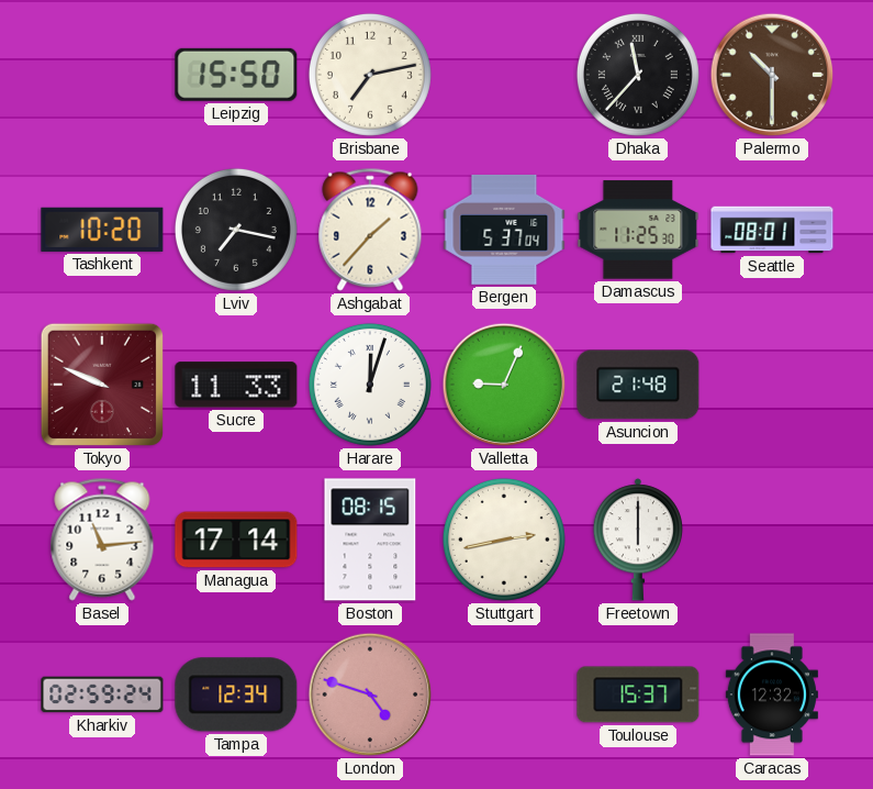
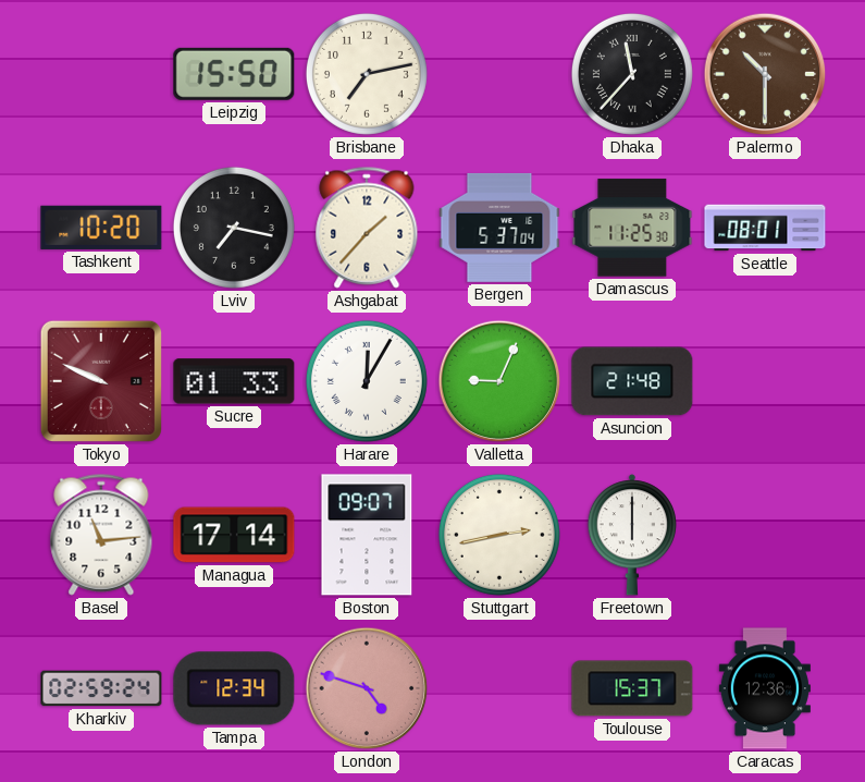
Sucre: 11:33 -> 01:33 (234, 381)
Harare: 12:03 -> 12:05 (367, 381)
Boston: 08:15 -> 09:07 (367, 535)
Caracas: 12:32 -> 12:36 (765, 688)
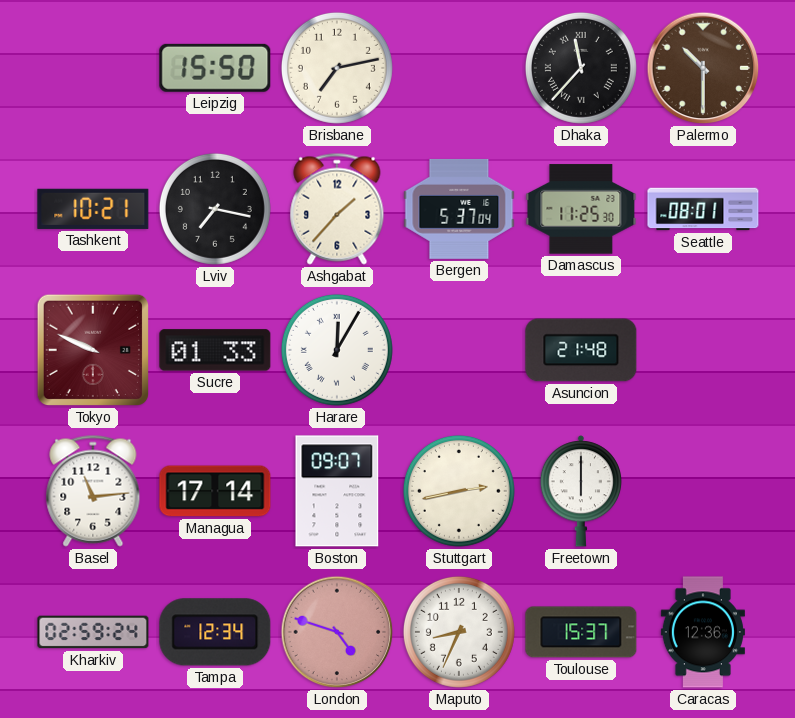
Tashkent: 10:20 -> 10:21 (93, 209)
Valletta: 9:04 -> none (499, 381)
Maputo: none -> 8:34 (459, 632)
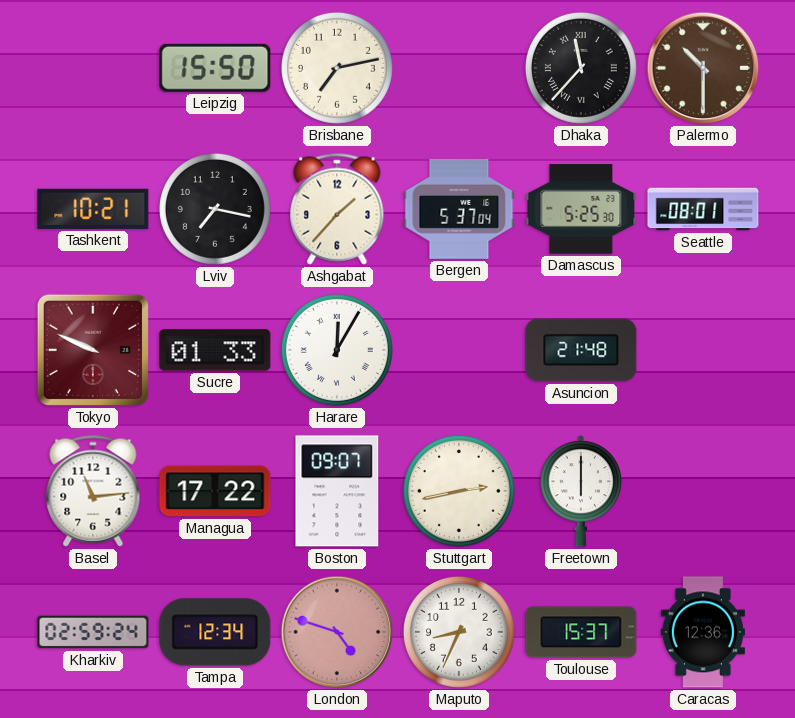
Damascus: 11:25 -> 5:25 (581, 209)
Managua: 17:14 -> 17:22 (215, 491)
